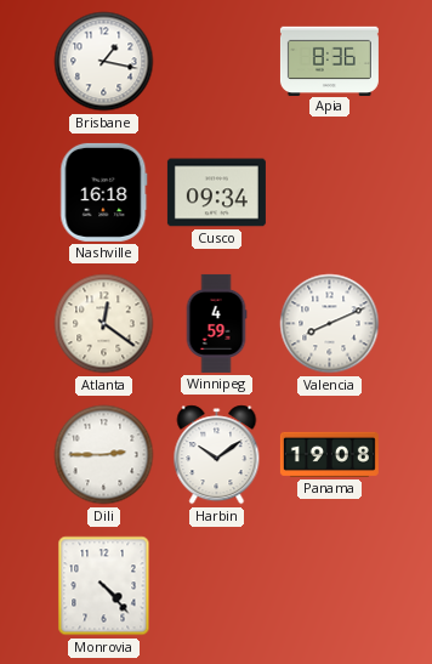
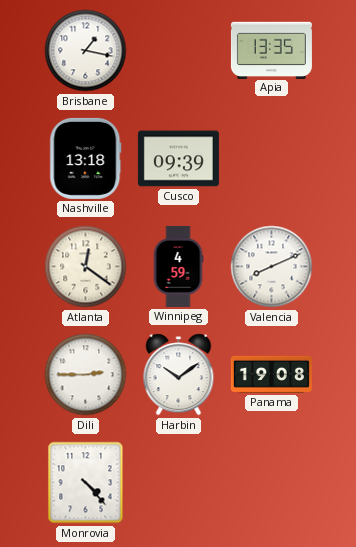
Apia: 8:36 -> 13:35 (271, 50)
Nashville: 16:18 -> 13:18 (86, 158)
Cusco: 09:34 -> 09:39 (178, 159)
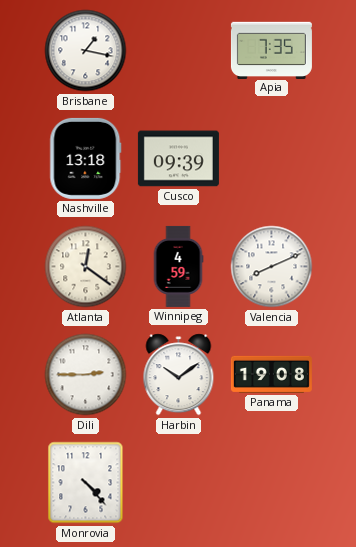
Apia: 13:35 -> 7:35 (271, 50)
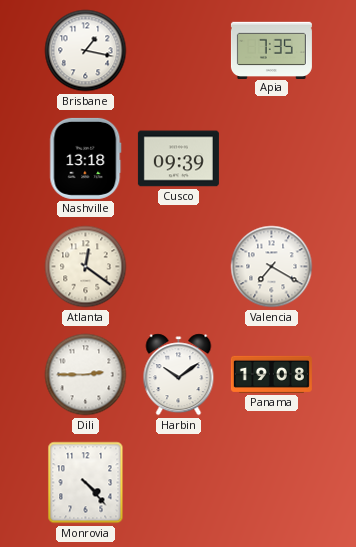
Winnipeg: 4:59 -> none (178, 266)
Valencia: 8:11 -> 7:20 (272, 267)
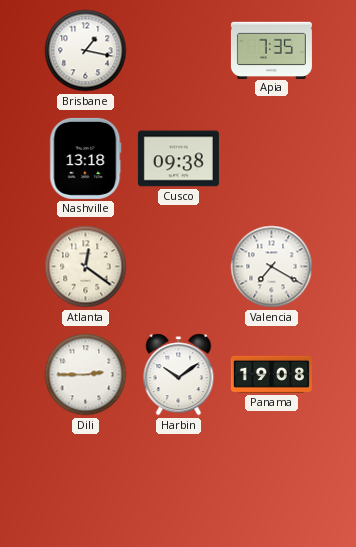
Cusco: 09:39 -> 09:38 (178, 159)
Monrovia: 4:23 -> none (86, 483)
